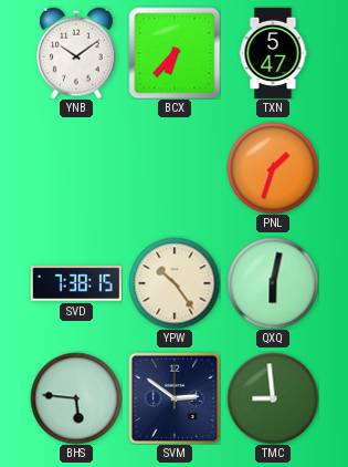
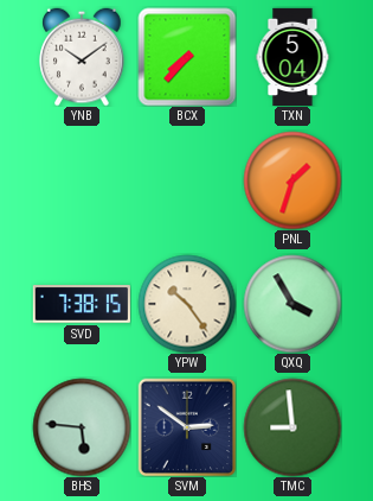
BCX: 6:37 -> 7:37 (187, 57)
TXN: 5:47 -> 5:04 (292, 56)
QXQ: 6:02 -> 3:55 (292, 304)
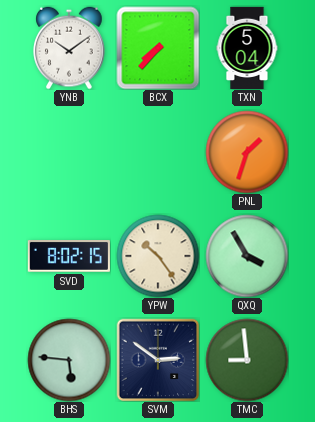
SVD: 7:38 -> 8:02 (69, 257)
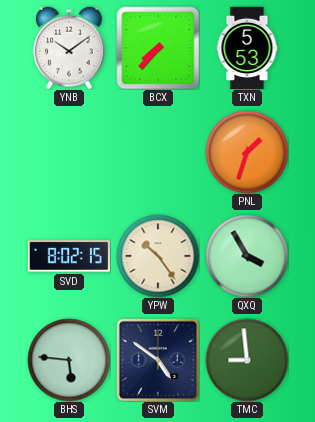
TXN: 5:04 -> 5:53 (247, 47)
SVM: 2:51 -> 4:51 (158, 360)
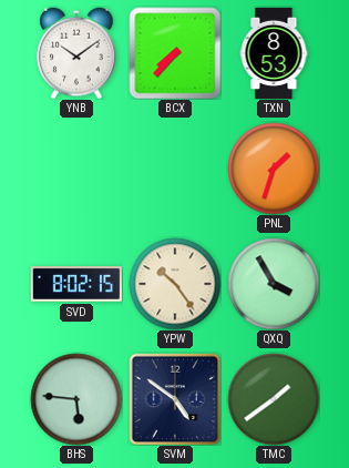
TXN: 5:53 -> 8:53 (274, 52)
TMC: 8:59 -> 1:39 (274, 399)
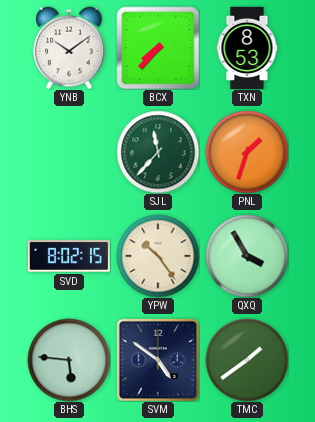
SJL: none -> 11:37 (158, 152)
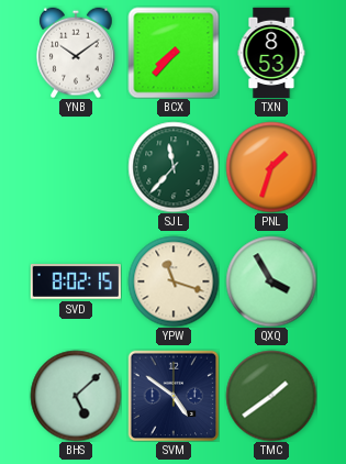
YPW: 10:24 -> 11:18 (174, 281)
BHS: 5:46 -> 5:08 (76, 396)
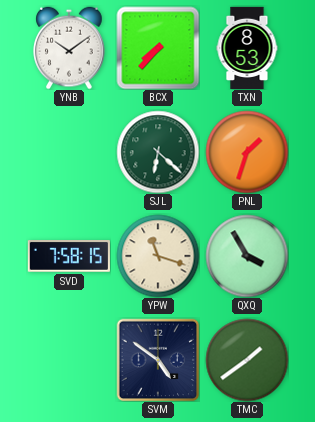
SJL: 11:37 -> 6:22 (158, 152)
SVD: 8:02 -> 7:58 (69, 257)
BHS: 5:08 -> none (76, 396)
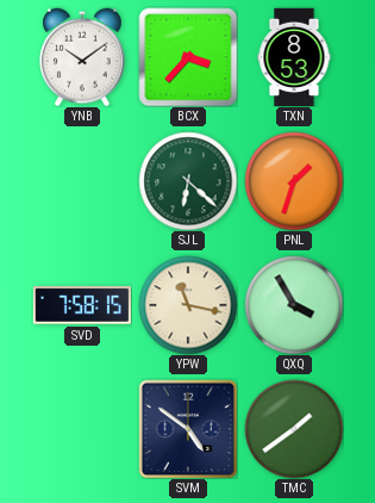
BCX: 7:37 -> 3:37 (188, 57)
YPW: 11:18 -> 11:17 (188, 305)
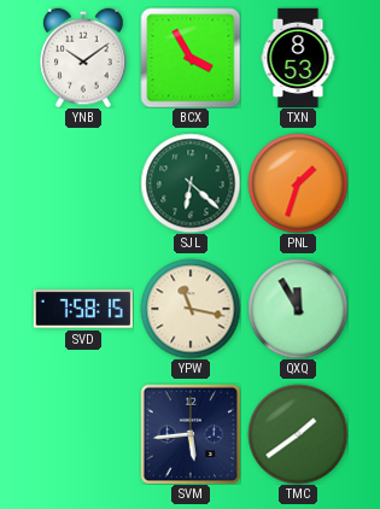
BCX: 3:37 -> 3:55 (191, 58)
QXQ: 3:55 -> 11:55 (298, 309)
SVM: 4:51 -> 5:44 (191, 434)
